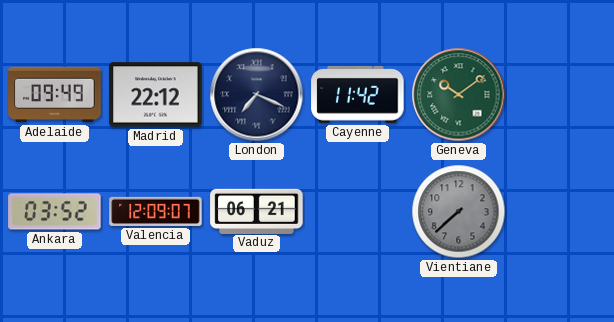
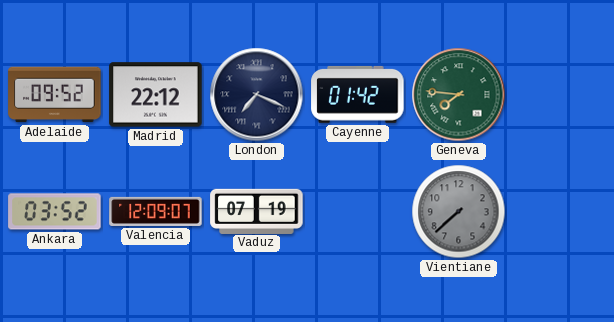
Adelaide: 09:49 -> 09:52 (55, 95)
Cayenne: 11:42 -> 01:42 (358, 94)
Geneva: 10:09 -> 7:46 (459, 95)
Vaduz: 06:21 -> 07:19 (257, 211)
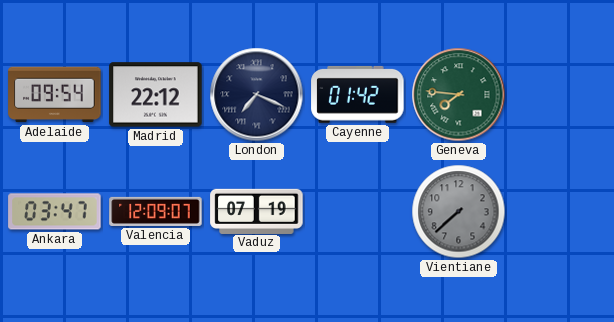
Adelaide: 09:52 -> 09:54 (55, 95)
Ankara: 03:52 -> 03:47 (55, 212)
